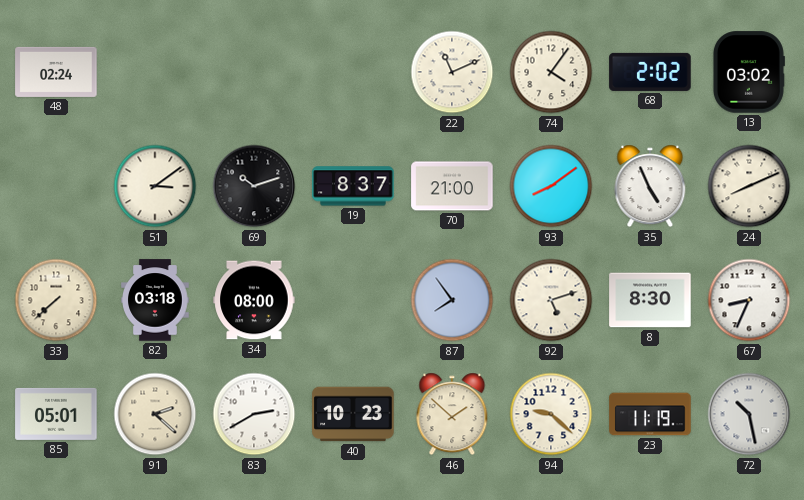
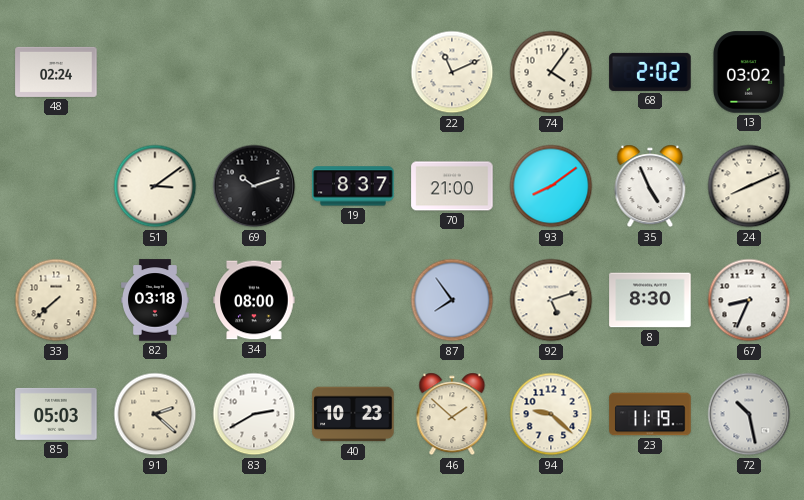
85: 05:01 -> 05:03 (56, 414)
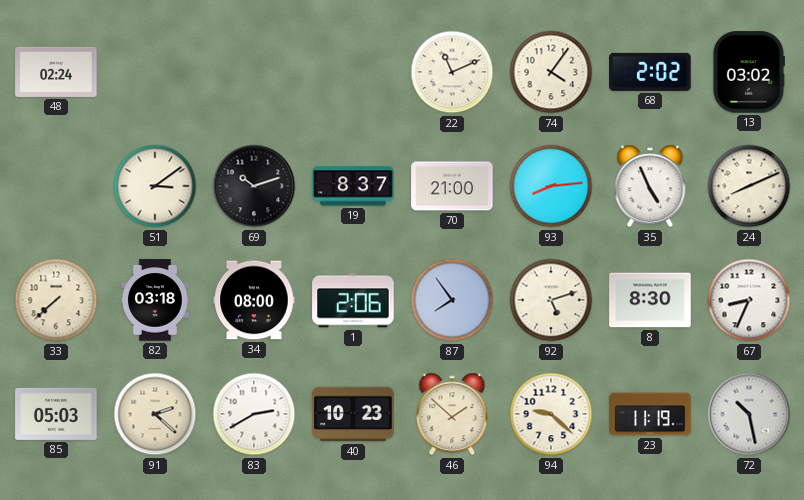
93: 8:09 -> 8:14 (551, 186)
1: none -> 2:06 (353, 300)
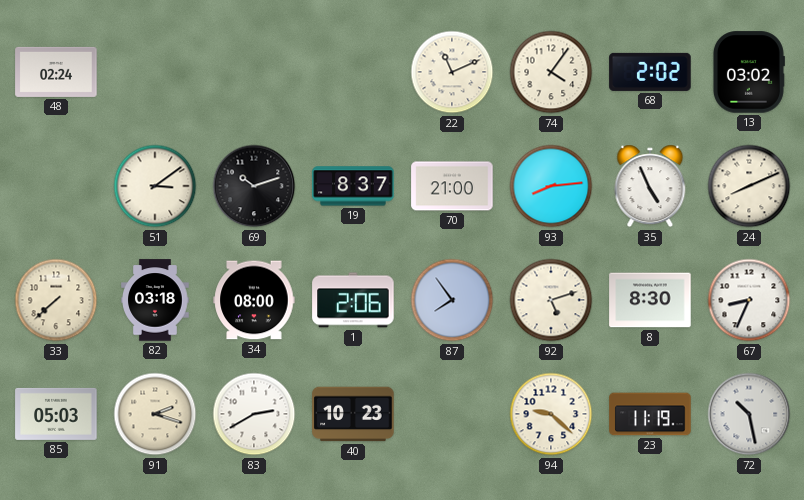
91: 2:22 -> 2:18 (155, 414)
46: 1:52 -> none (452, 414)
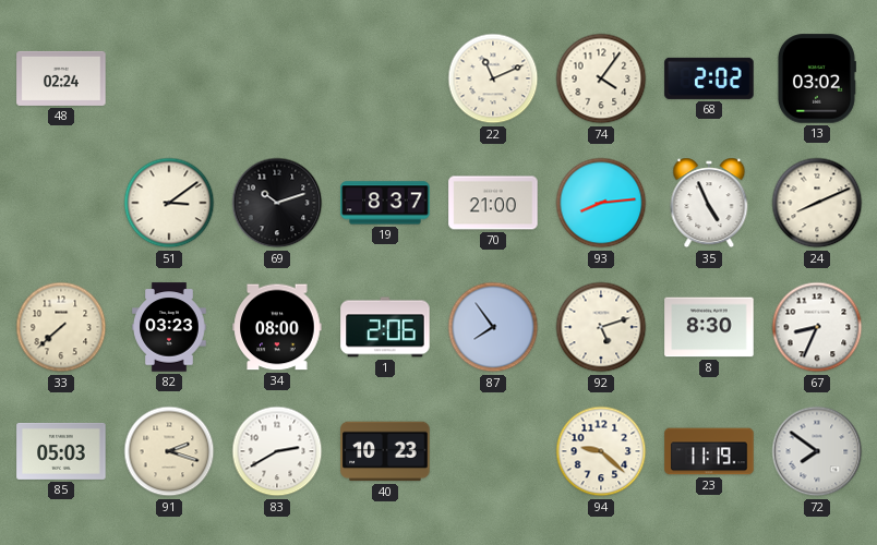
82: 03:18 -> 03:23 (169, 327)
72: 10:28 -> 7:51 (817, 451)
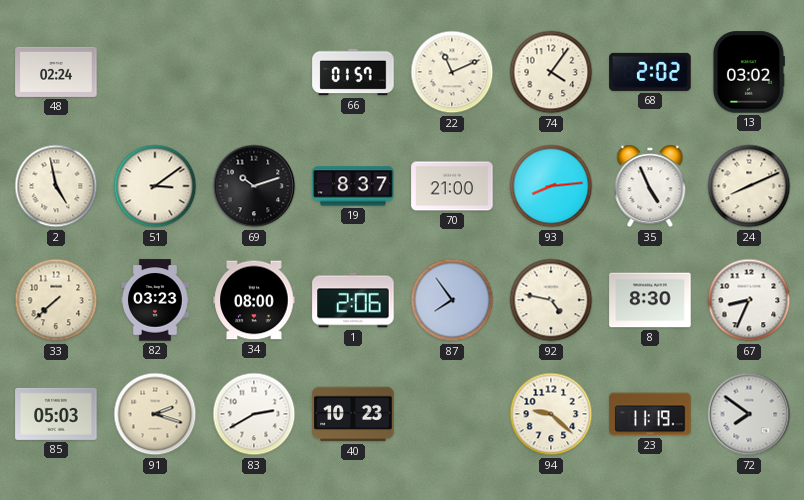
66: none -> 01:57 (353, 72)
2: none -> 4:58 (56, 186)
92: 5:12 -> 4:47 (551, 300)
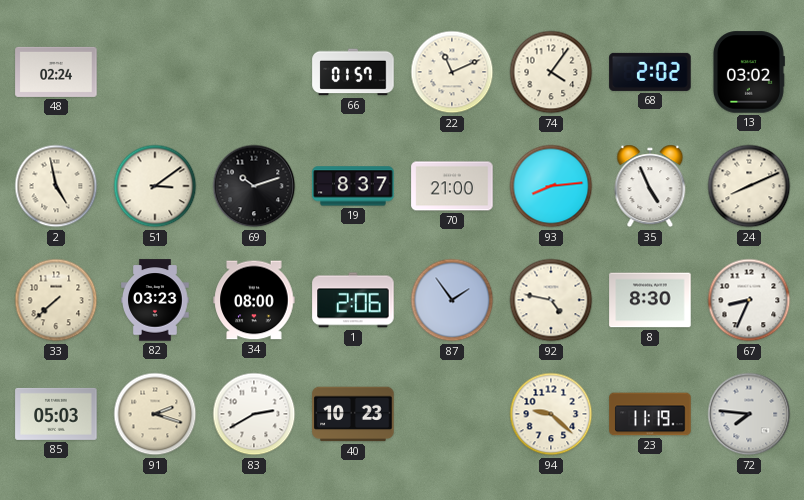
87: 7:54 -> 1:54 (452, 300)
72: 7:51 -> 7:46 (749, 414)
